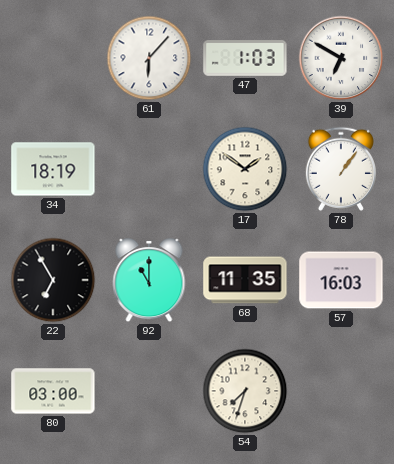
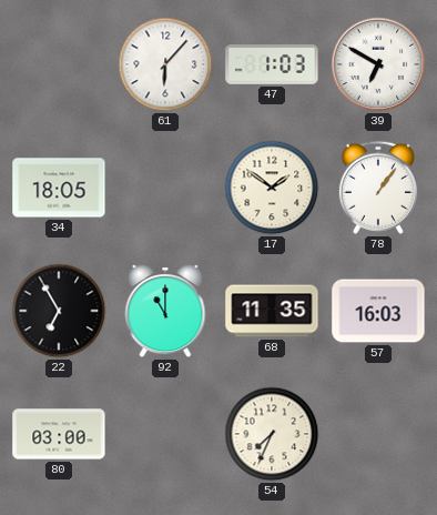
34: 18:19 -> 18:05 (59, 188)
54: 7:33 -> 7:34 (272, 434)
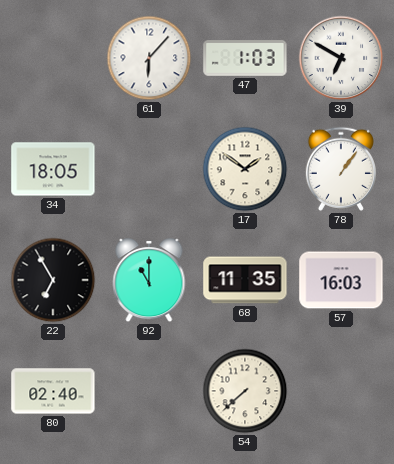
80: 03:00 -> 02:40 (53, 391)
54: 7:34 -> 7:38 (245, 391)
